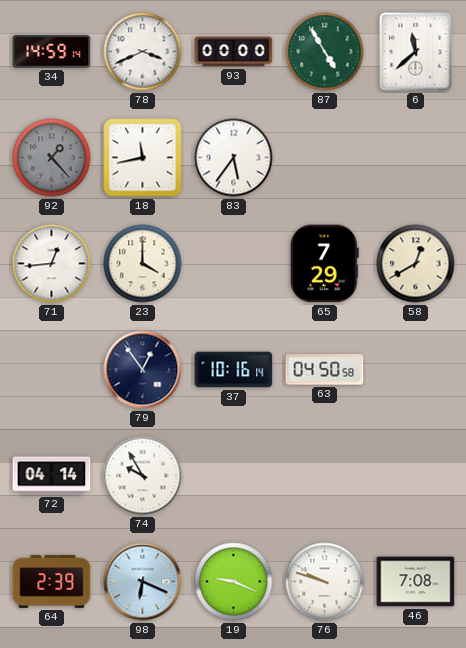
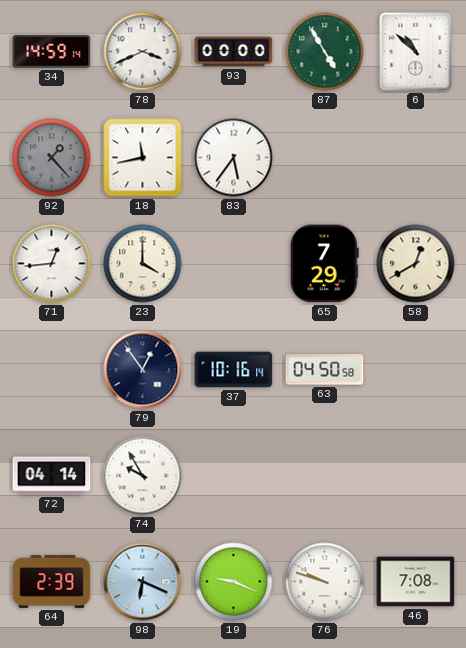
6: 11:38 -> 10:52 (416, 52)
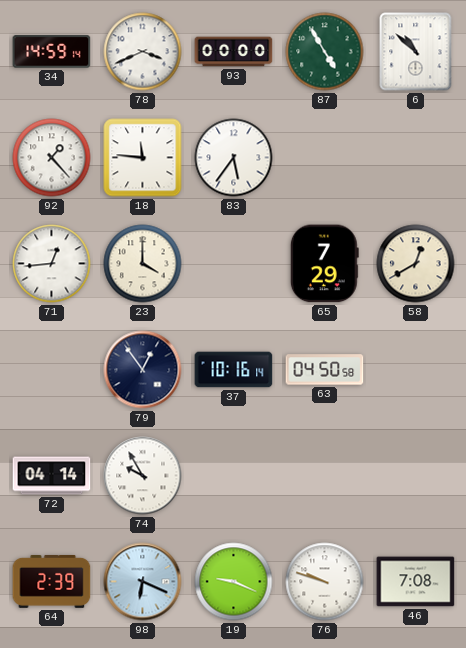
92 dial: grey -> white (52, 158)
18: 11:43 -> 11:46 (143, 158)
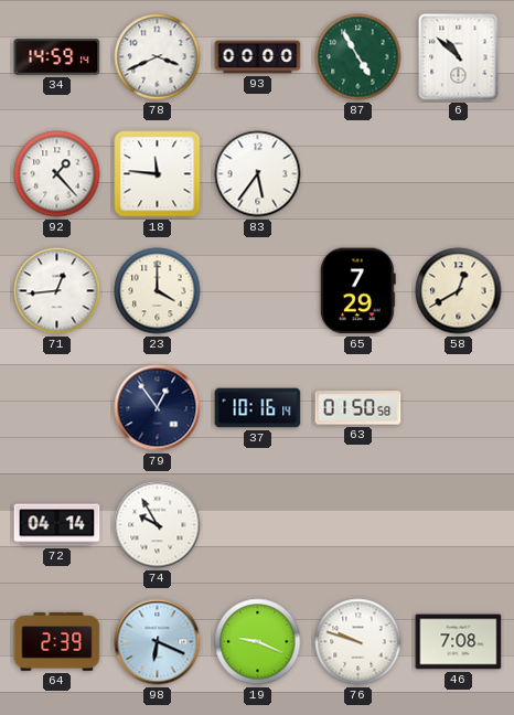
63: 04:50 -> 01:50 (358, 408)
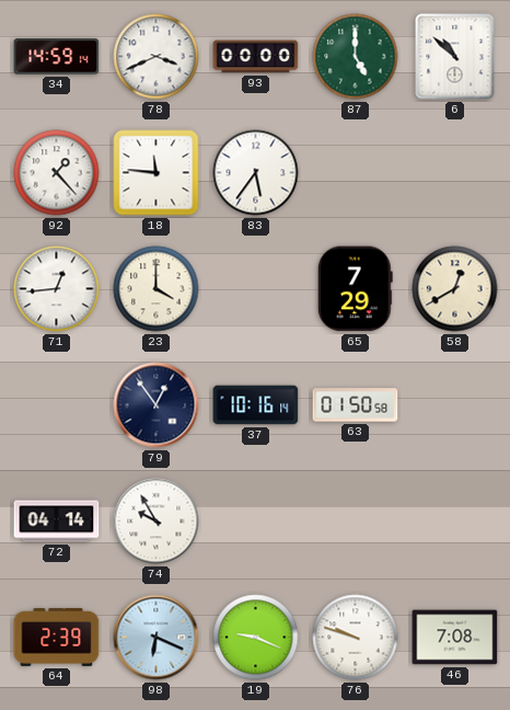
87: 4:55 -> 5:00 (356, 57)
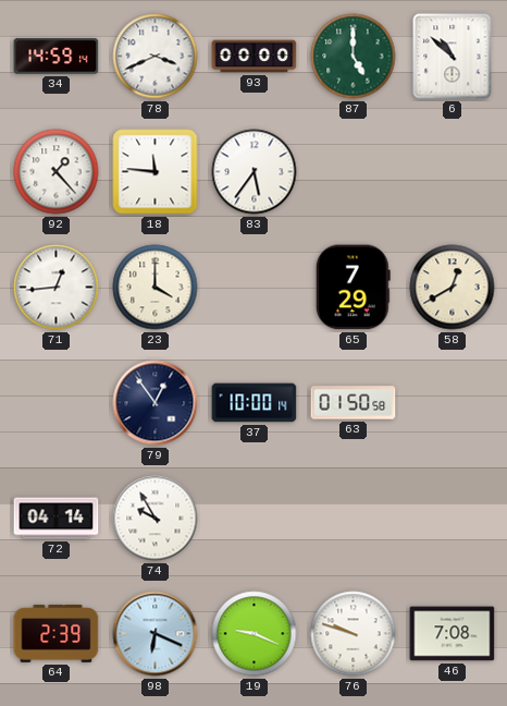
37: 10:16 -> 10:00 (255, 403)
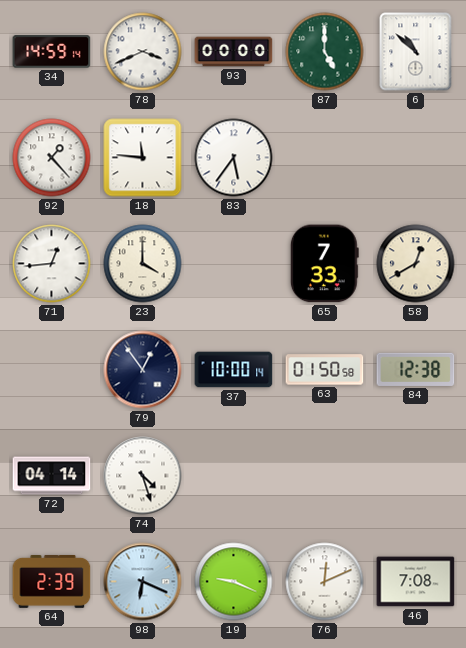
65: 7:29 -> 7:33 (324, 264)
84: none -> 12:38 (416, 369)
74: 9:55 -> 4:27 (143, 476)
76: 9:48 -> 12:11 (325, 582)
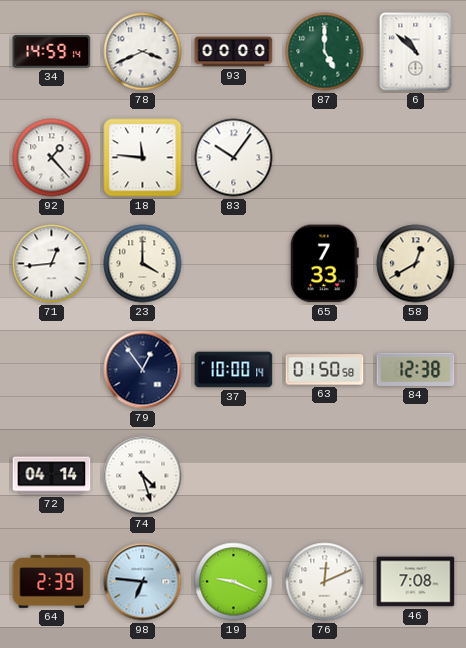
83: 5:36 -> 10:06 (234, 158)
98: 6:19 -> 6:46 (143, 582)
